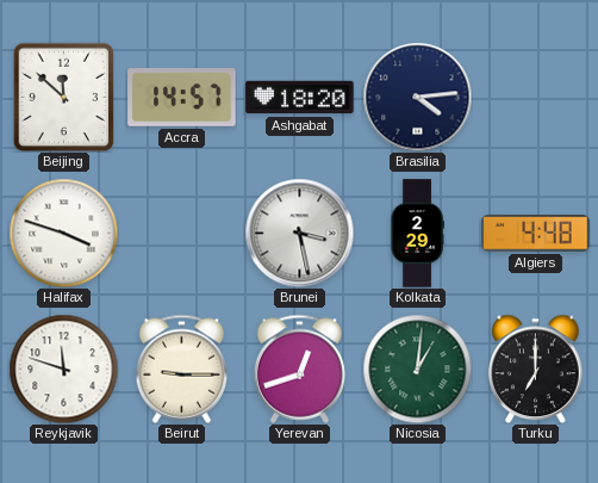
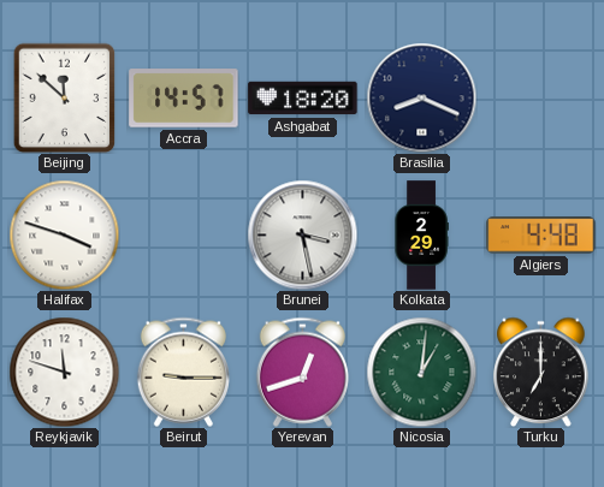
Brasilia: 4:14 -> 8:19 (421, 97)
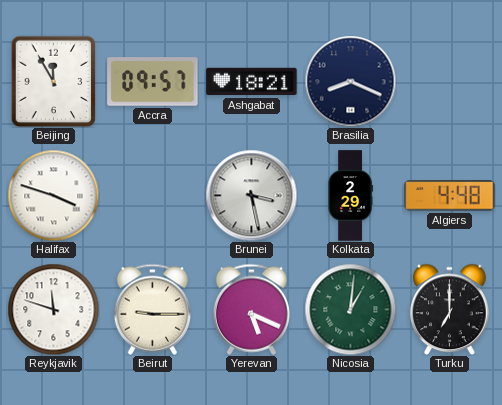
Beijing: 11:52 -> 11:55 (54, 81)
Accra: 14:57 -> 09:57 (153, 82)
Ashgabat: 18:20 -> 18:21 (252, 82)
Yerevan: 12:42 -> 5:19 (251, 309)
